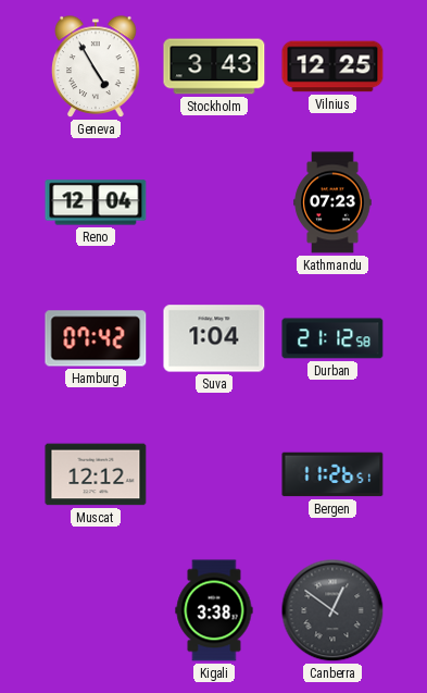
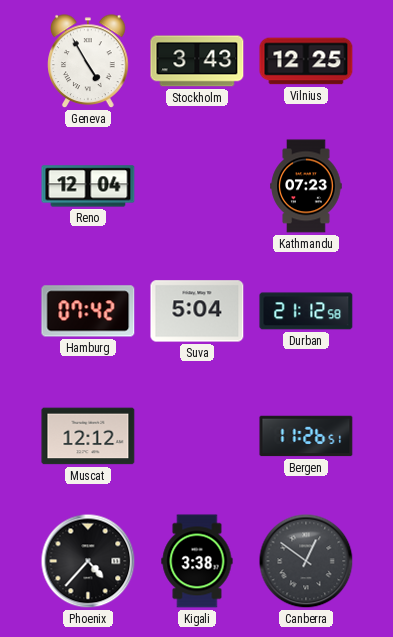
Suva: 1:04 -> 5:04 (197, 311)
Phoenix: none -> 4:37 (88, 561)
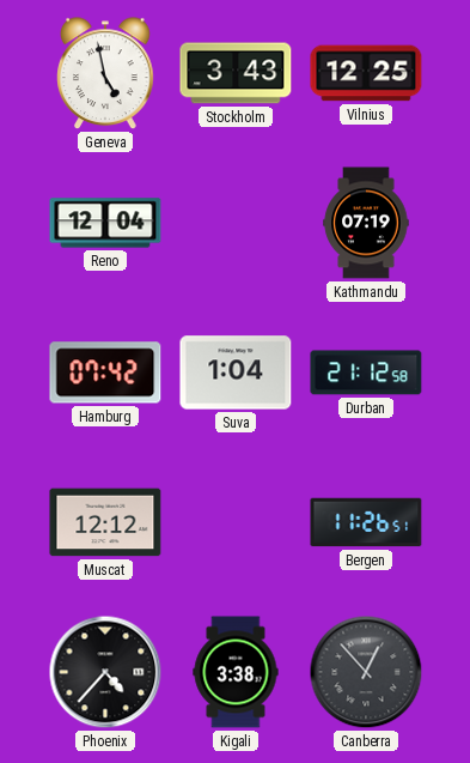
Geneva: 4:55 -> 4:58 (105, 73)
Kathmandu: 07:23 -> 07:19 (366, 223)
Suva: 5:04 -> 1:04 (236, 373)
Canberra: 12:51 -> 12:53 (366, 672)
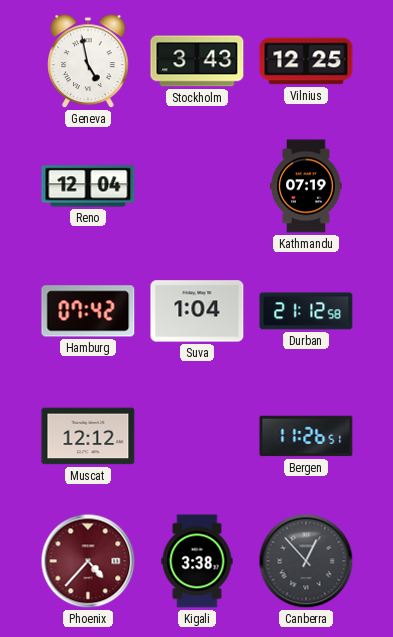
Phoenix dial: black -> burgundy (88, 561)
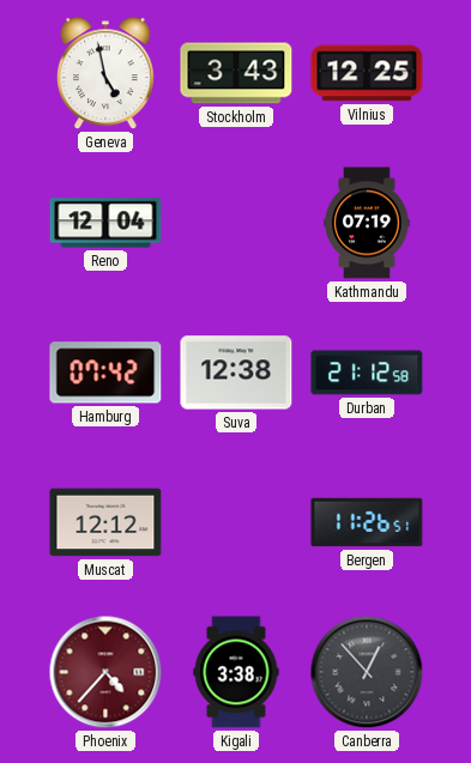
Suva: 1:04 -> 12:38 (236, 373)
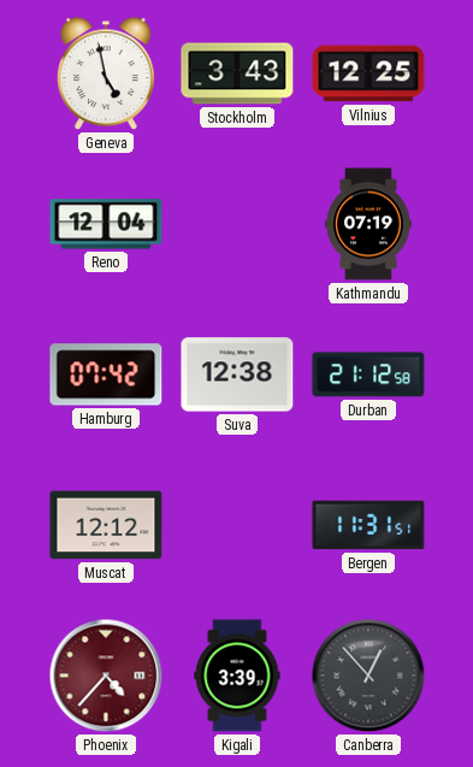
Bergen: 11:26 -> 11:31 (368, 525)
Kigali: 3:38 -> 3:39 (237, 675)
